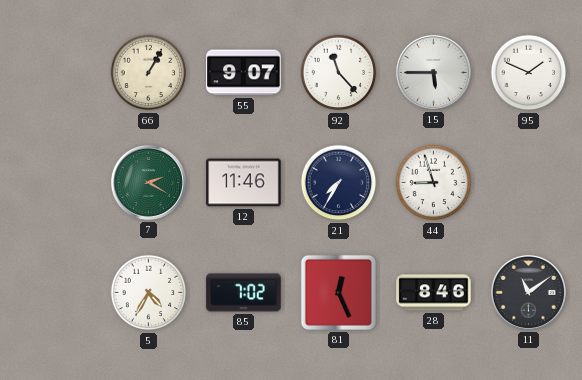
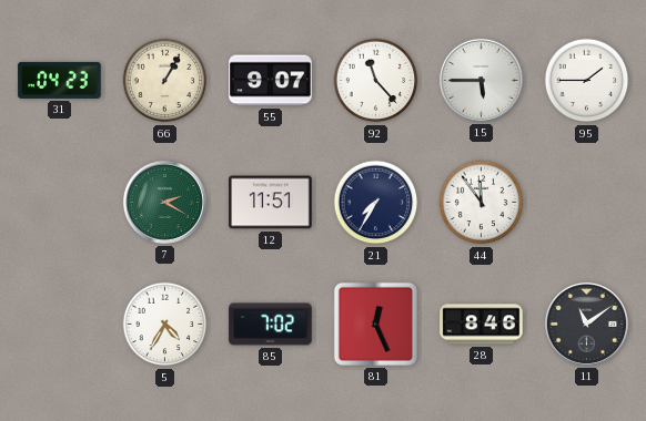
31: none -> 04:23 (60, 80)
95: 1:49 -> 1:45 (587, 81)
12: 11:46 -> 11:51 (271, 203)
44: 8:57 -> 11:54 (482, 203)
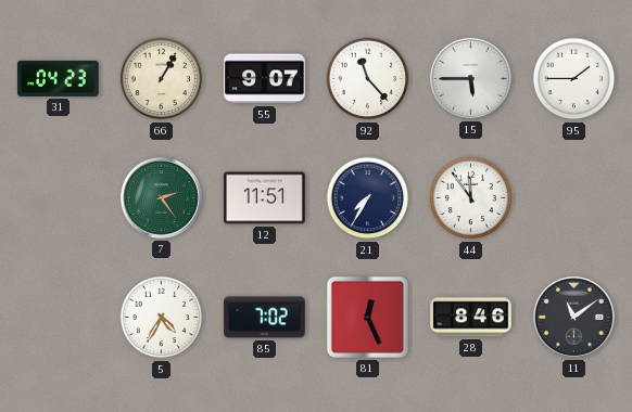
7: 2:20 -> 2:24 (161, 197)
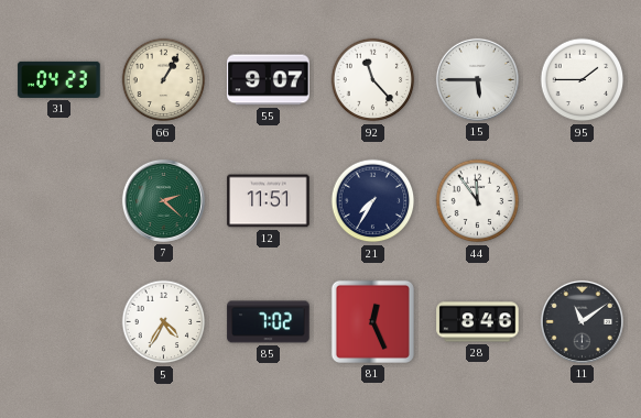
7: 2:24 -> 2:22 (163, 200)
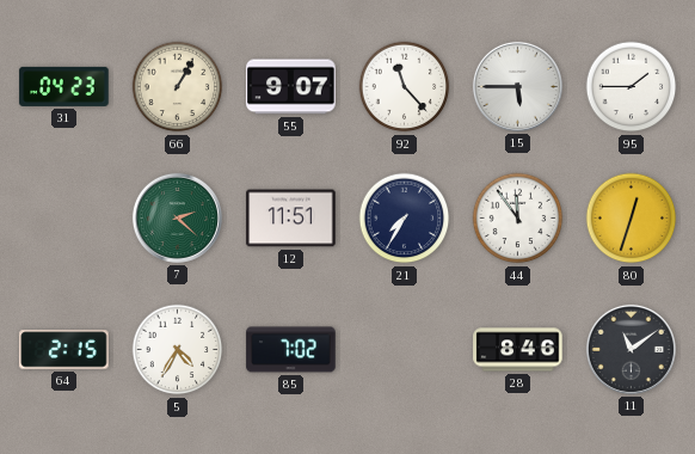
80: none -> 12:33 (632, 219)
64: none -> 2:15 (64, 350)
81: 12:26 -> none (372, 321)
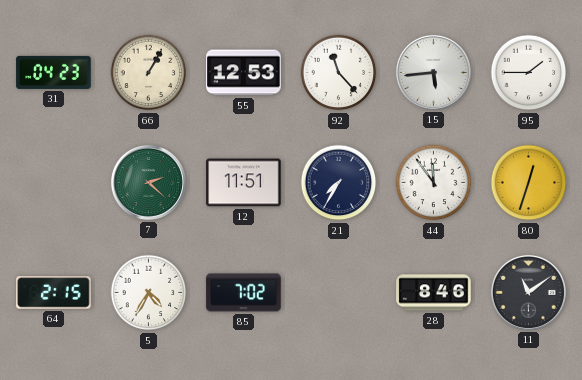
55: 9:07 -> 12:53 (244, 73)
15: 5:45 -> 5:44 (433, 72)
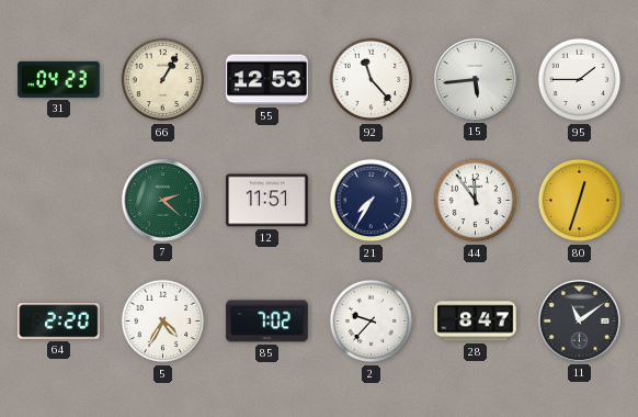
64: 2:15 -> 2:20 (59, 322)
2: none -> 9:37 (372, 322)
28: 8:46 -> 8:47 (476, 322)
